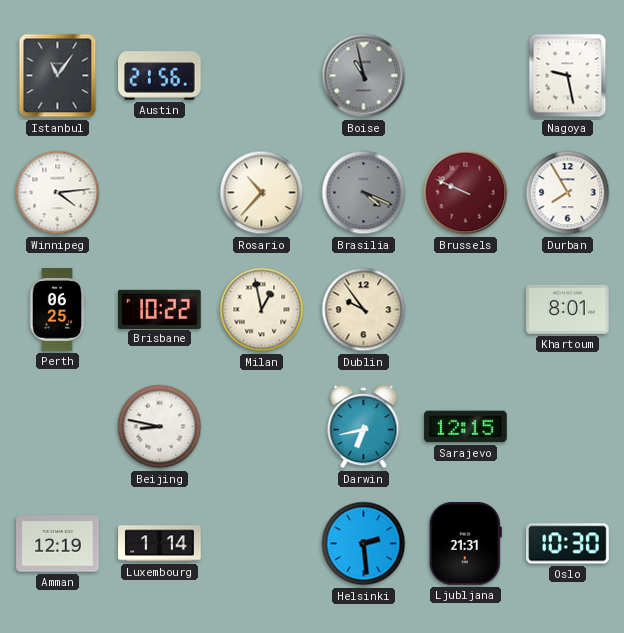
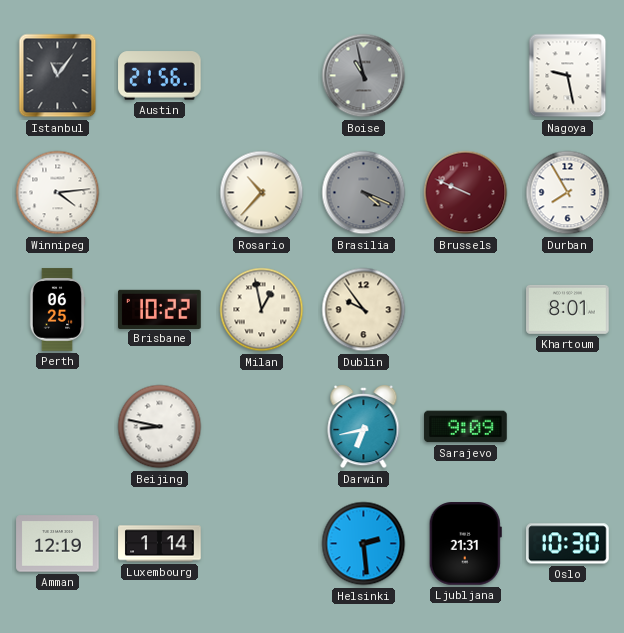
Sarajevo: 12:15 -> 9:09 (466, 427)
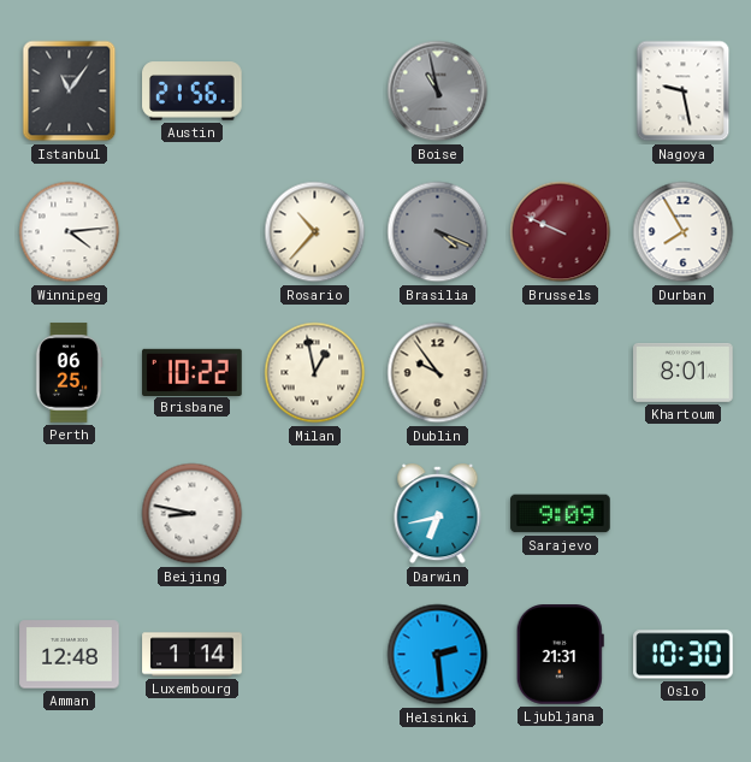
Amman: 12:19 -> 12:48 (70, 655)
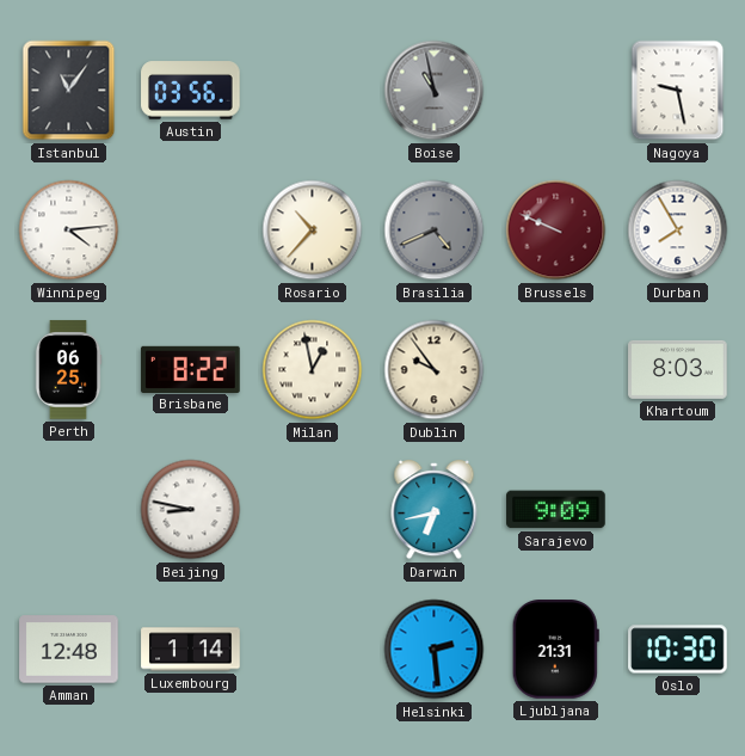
Austin: 21:56 -> 03:56 (191, 91)
Brasilia: 4:19 -> 4:41 (435, 231)
Brisbane: 10:22 -> 8:22 (191, 369)
Khartoum: 8:01 -> 8:03 (678, 369)
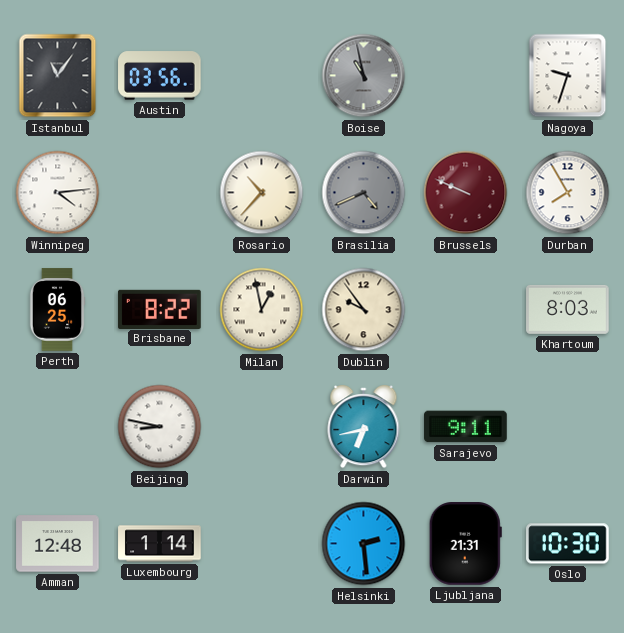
Nagoya: 9:28 -> 9:33 (568, 76)
Sarajevo: 9:09 -> 9:11 (466, 427)
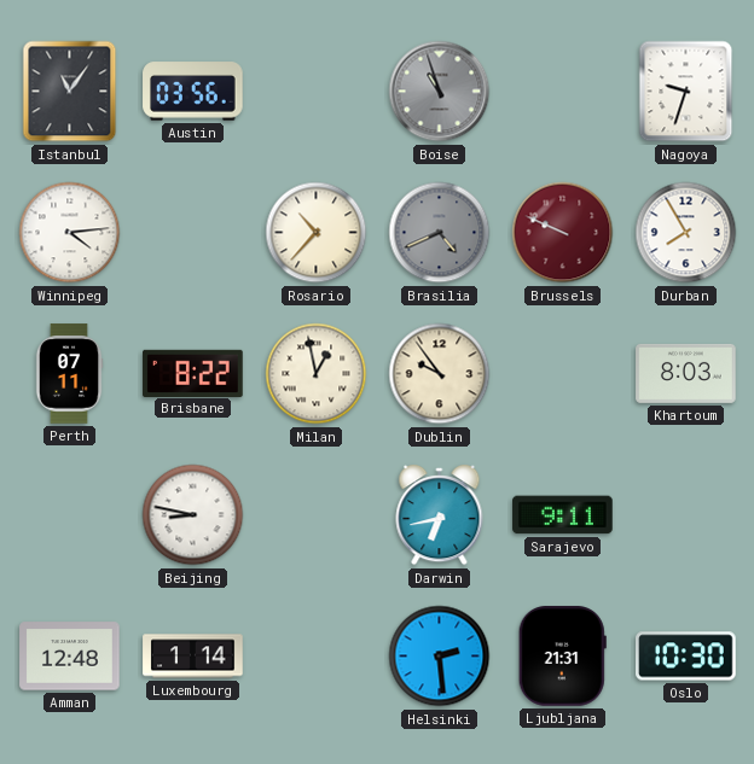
Boise: 10:58 -> 10:57 (440, 92)
Perth: 06:25 -> 07:11 (69, 374)
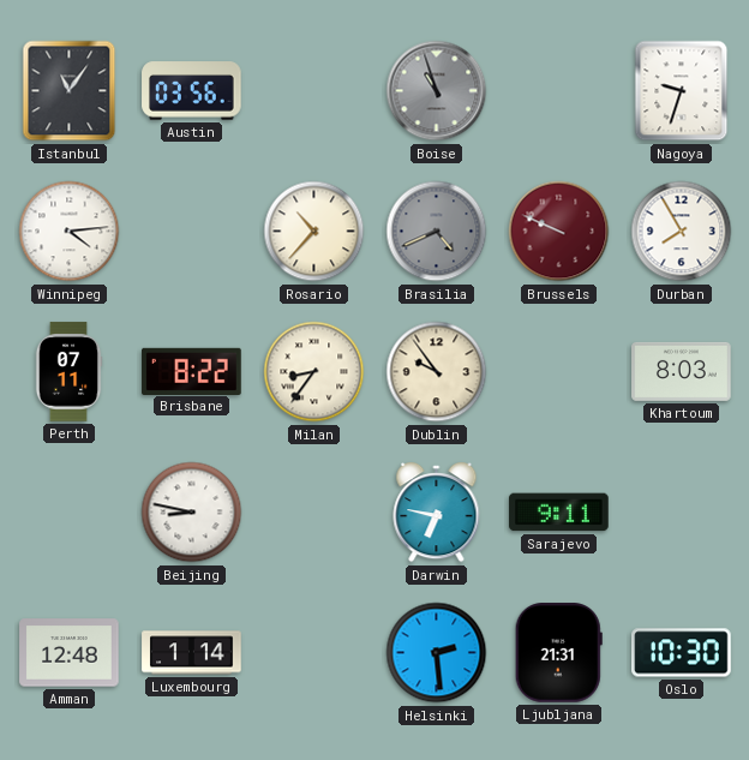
Milan: 12:58 -> 8:36 (314, 372)
Darwin: 6:43 -> 6:47 (437, 514)
